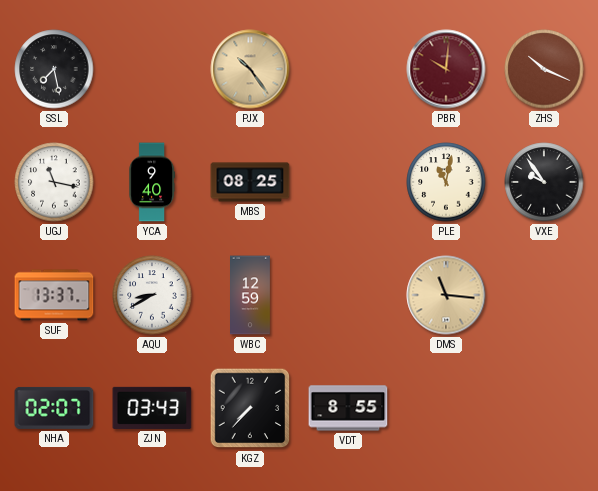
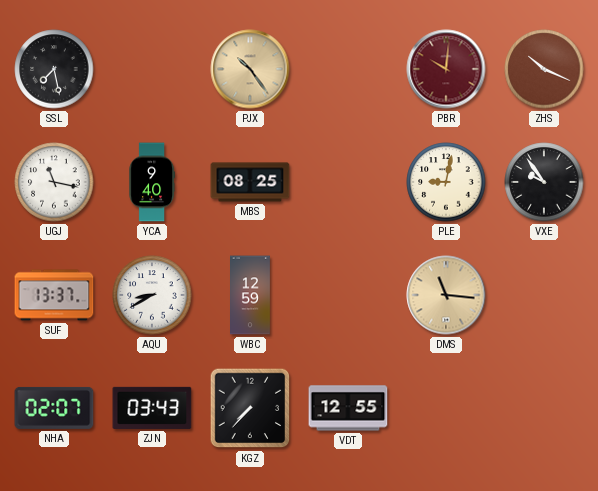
PLE: 11:02 -> 9:02 (446, 182)
VDT: 8:55 -> 12:55 (348, 408)
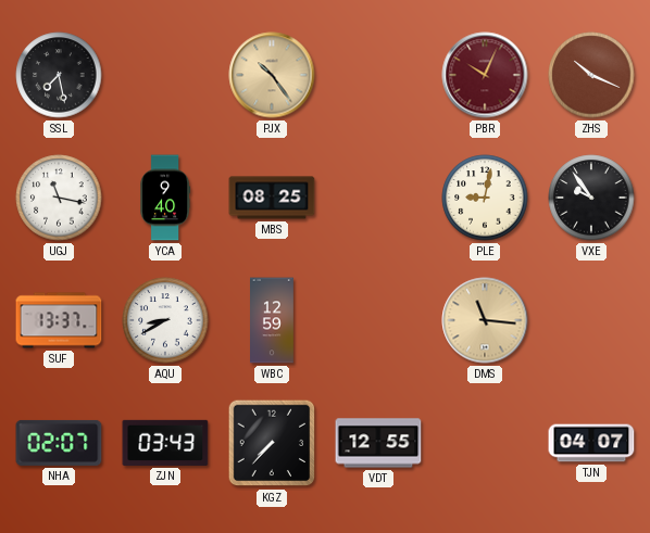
PBR: 10:01 -> 10:04 (485, 75)
TJN: none -> 04:07 (591, 443)
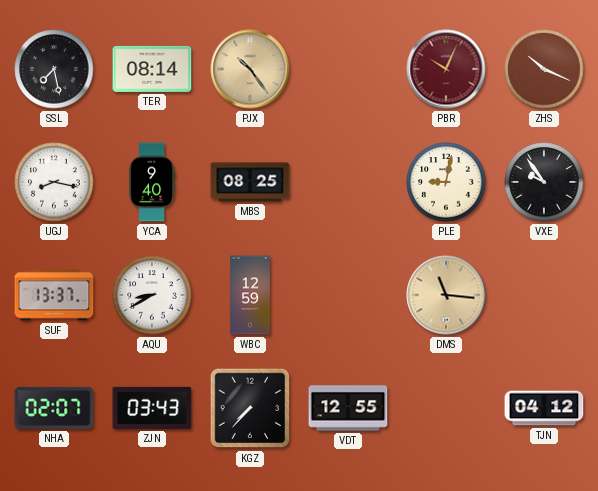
TER: none -> 08:14 (152, 69)
UGJ: 11:17 -> 8:17 (54, 182)
TJN: 04:07 -> 04:12 (544, 408)
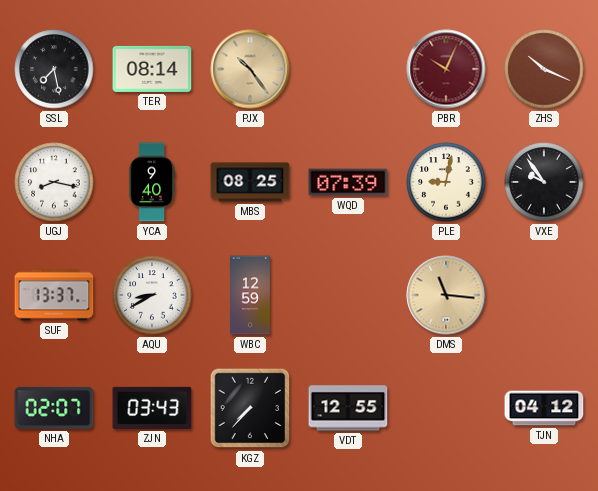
WQD: none -> 07:39 (348, 182)
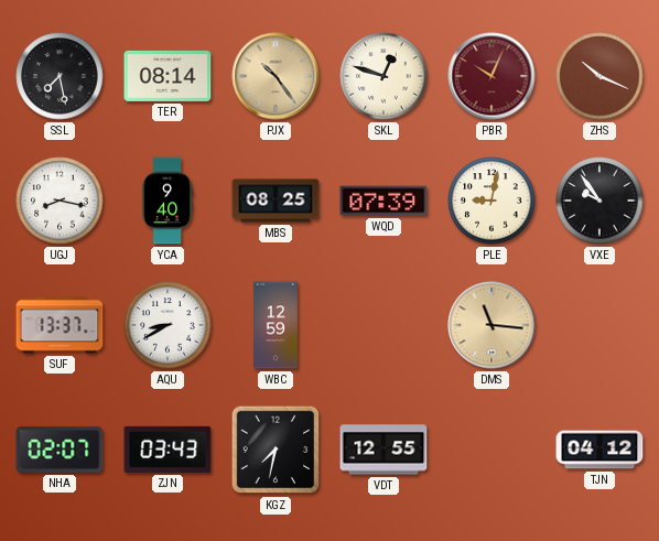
SKL: none -> 12:48 (383, 76)
KGZ: 7:37 -> 7:32 (276, 450)
